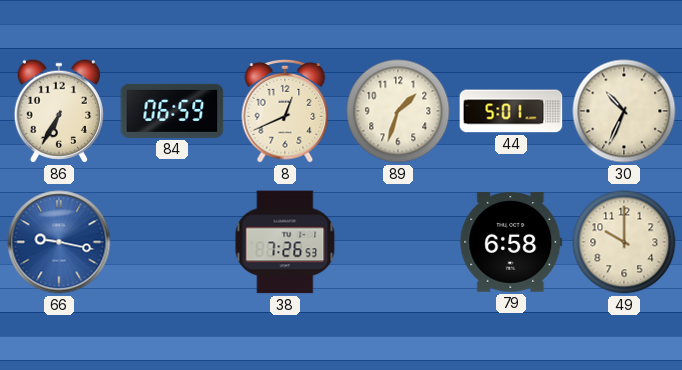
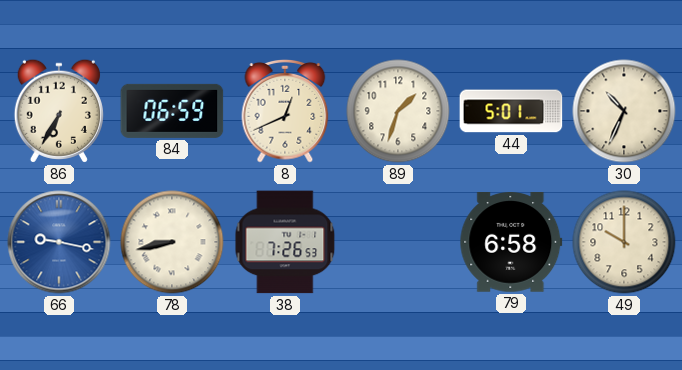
78: none -> 8:43 (172, 242)
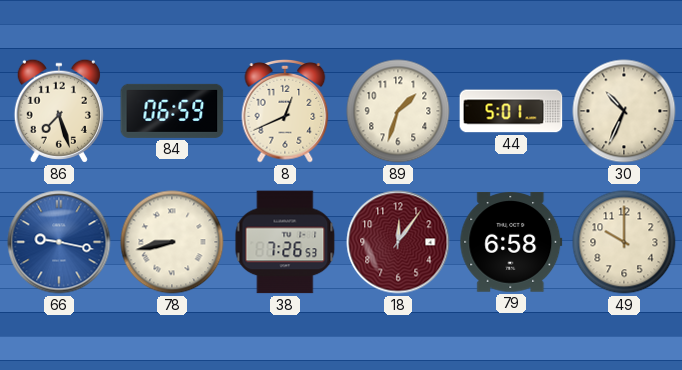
86: 6:35 -> 7:27 (59, 111)
18: none -> 12:06 (398, 242)
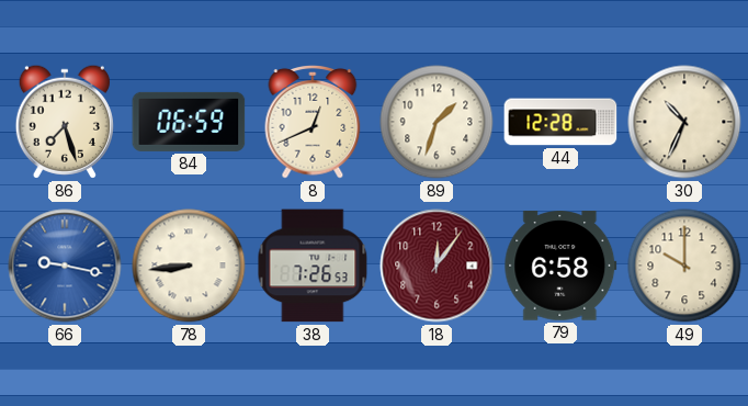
44: 5:01 -> 12:28 (560, 122)
78: 8:43 -> 8:44 (189, 266)
